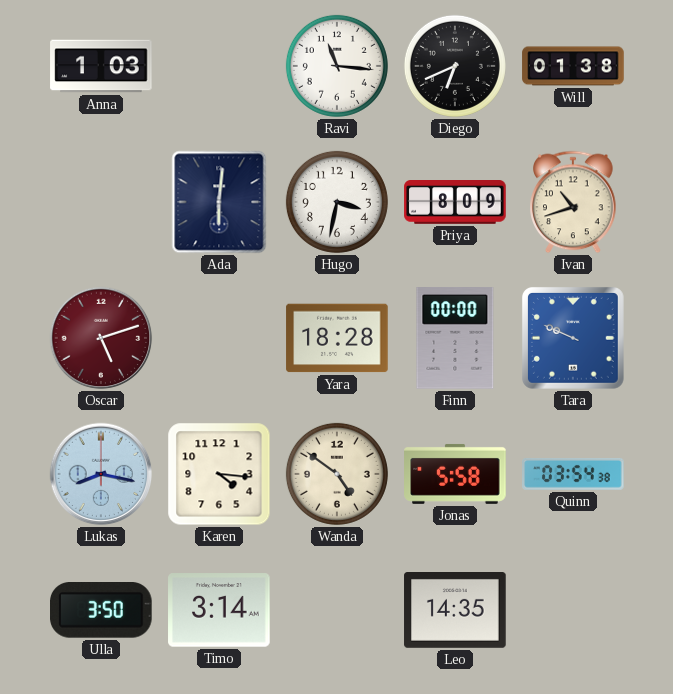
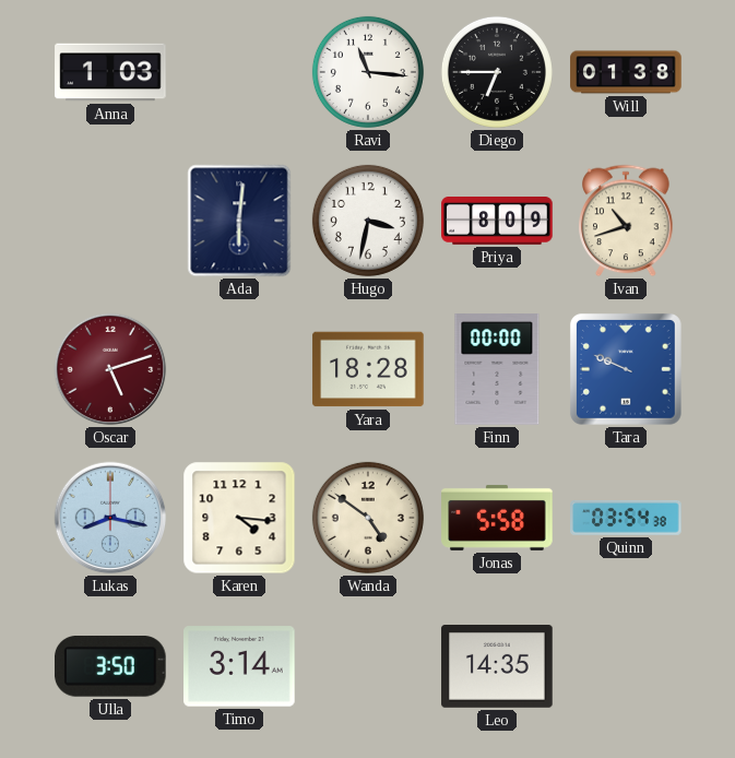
Diego: 6:41 -> 6:45 (497, 72)
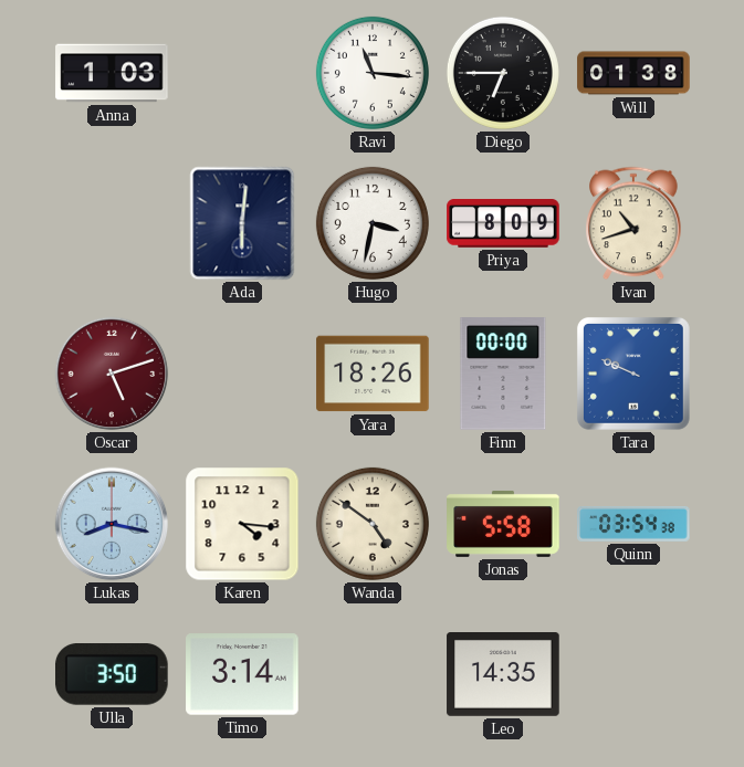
Yara: 18:28 -> 18:26 (373, 374)
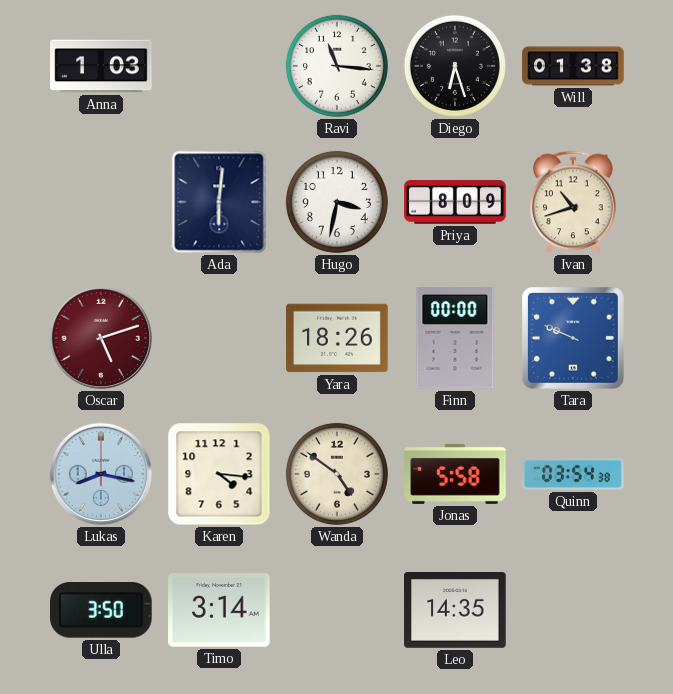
Diego: 6:45 -> 6:27 (455, 66)
